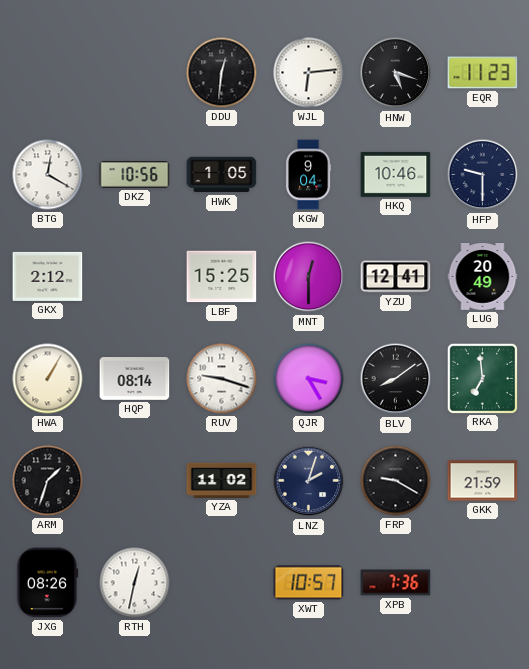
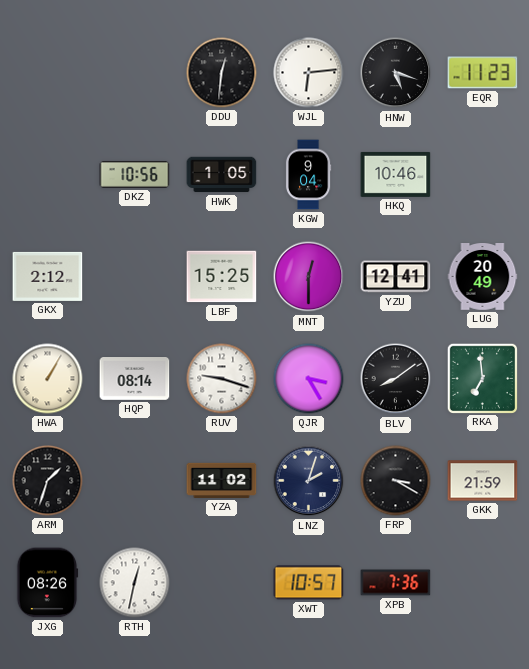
BTG: 12:20 -> none (48, 175)
HFP: 9:30 -> none (483, 175)
FRP: 9:20 -> 3:20 (396, 481)
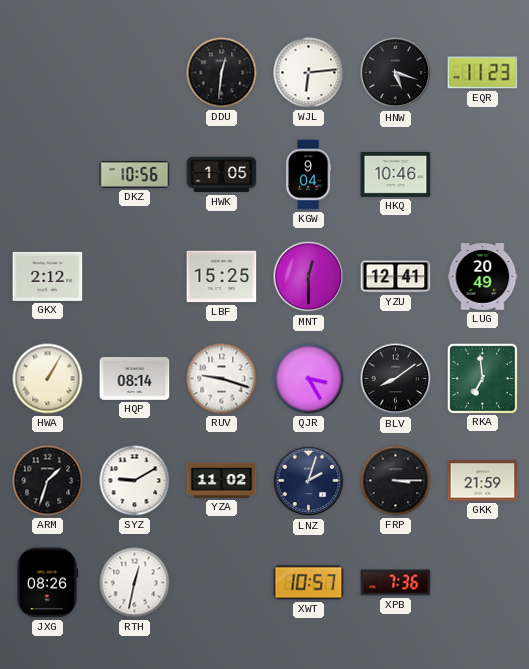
SYZ: none -> 9:10 (135, 481)
FRP: 3:20 -> 3:15 (396, 481)
